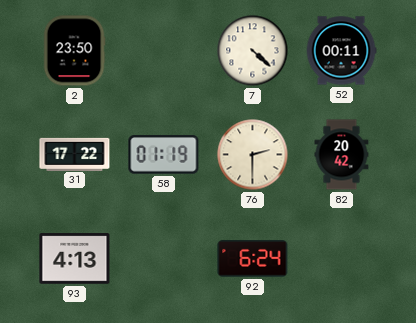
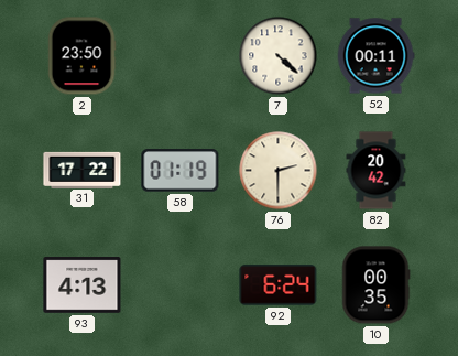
10: none -> 00:35 (375, 285)
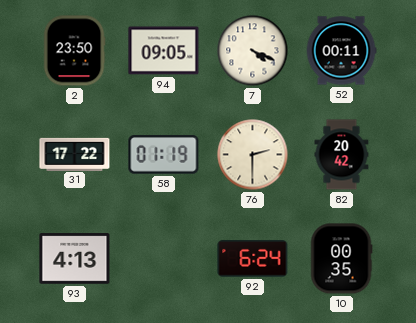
94: none -> 09:05 (164, 51)
7: 4:22 -> 4:19 (253, 51)
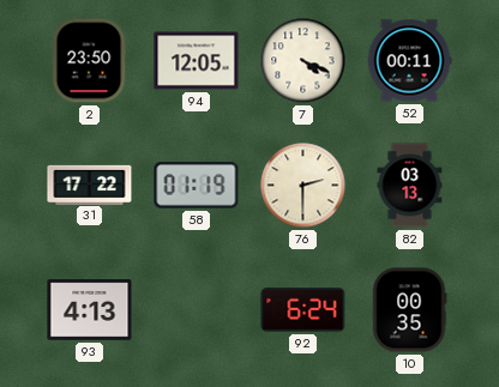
94: 09:05 -> 12:05 (197, 61)
82: 20:42 -> 03:13 (410, 186)
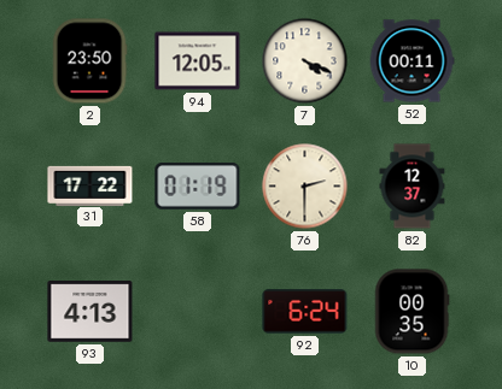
82: 03:13 -> 12:37 (413, 187)
